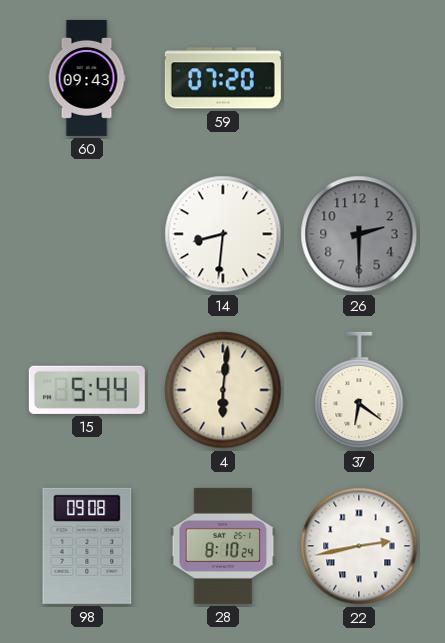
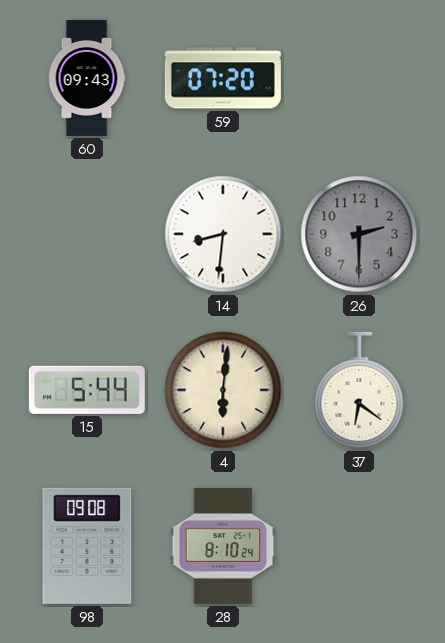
22: 2:43 -> none (359, 546)
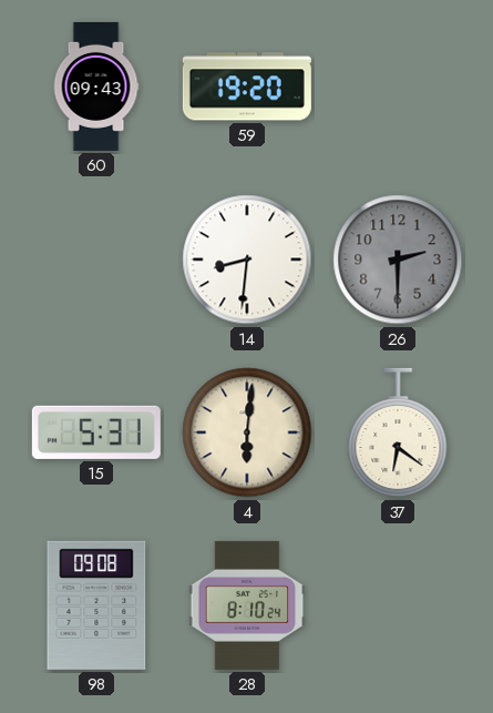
59: 07:20 -> 19:20 (247, 86)
15: 5:44 -> 5:31 (96, 432)
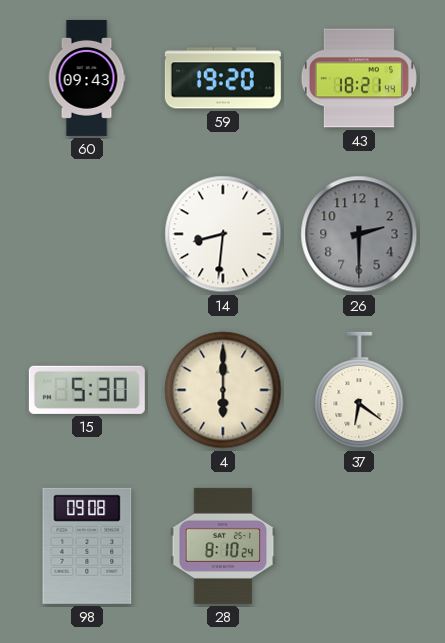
43: none -> 18:21 (359, 78)
15: 5:31 -> 5:30 (87, 390)
4: 6:01 -> 6:00 (223, 390)
